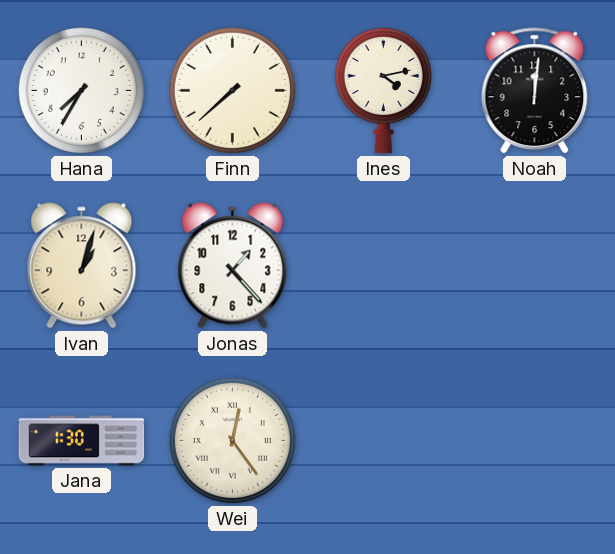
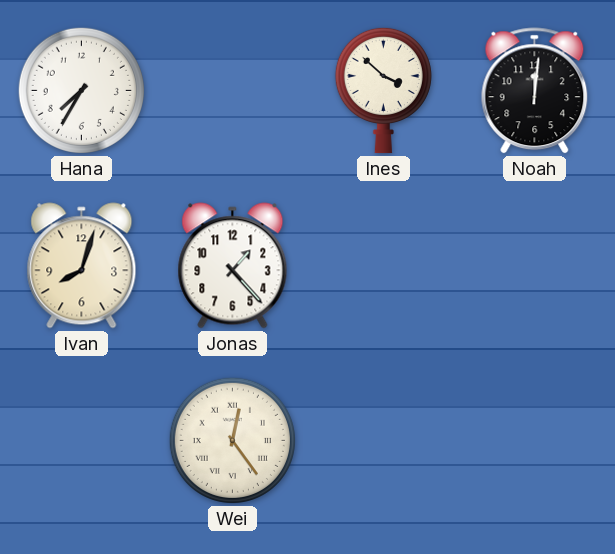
Finn: 7:38 -> none (232, 90)
Ines: 4:13 -> 3:52 (383, 90)
Ivan: 1:03 -> 8:03 (82, 266)
Jana: 1:30 -> none (82, 441)
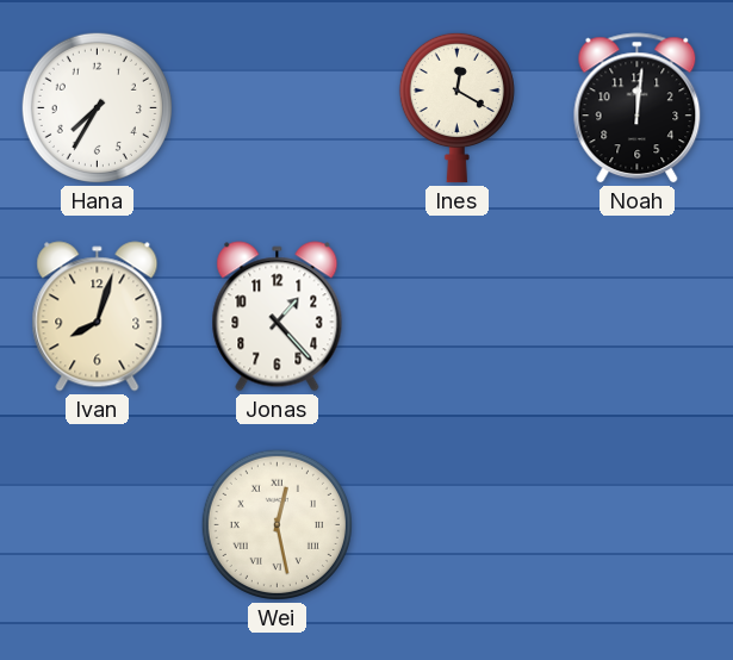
Ines: 3:52 -> 12:20 (456, 107)
Wei: 12:24 -> 12:28 (277, 524)
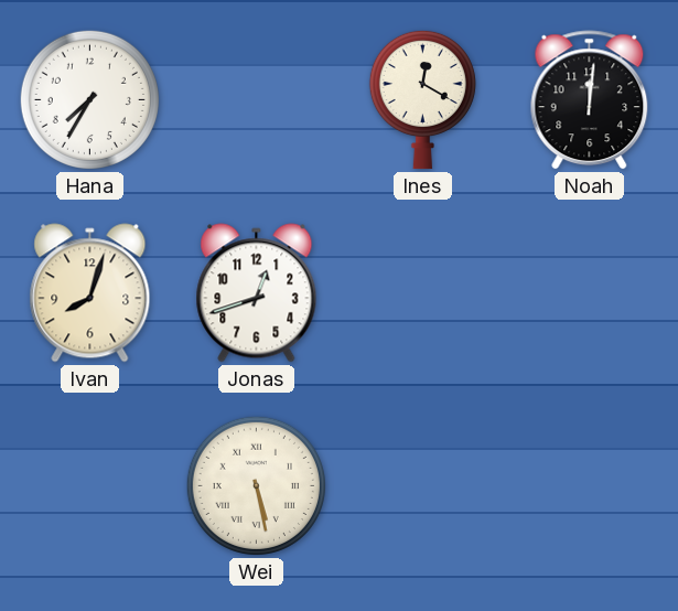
Jonas: 1:23 -> 12:42 (257, 293)
Wei: 12:28 -> 5:28 (256, 485)
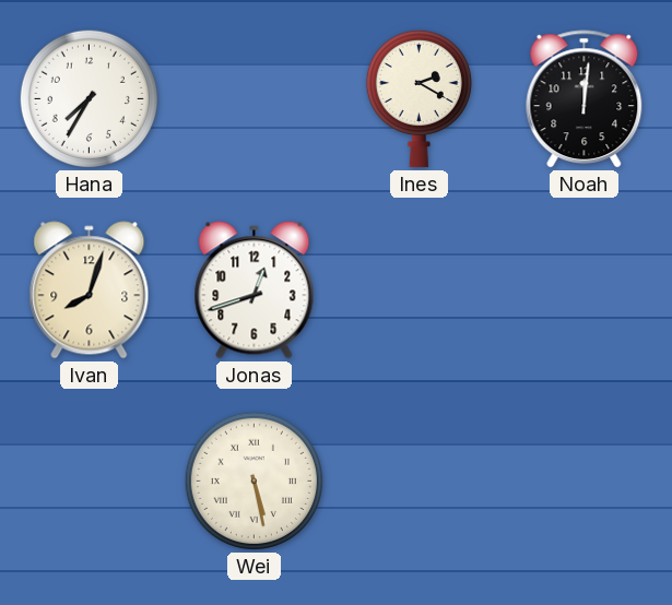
Ines: 12:20 -> 2:20 (418, 98)
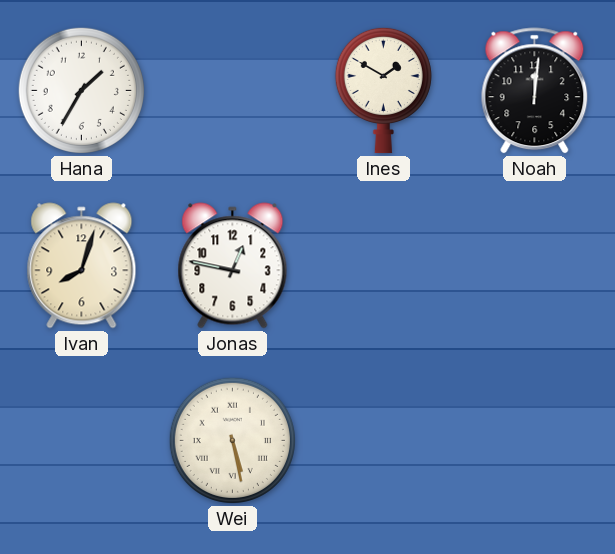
Hana: 7:35 -> 1:35 (81, 90)
Ines: 2:20 -> 1:50 (383, 90)
Jonas: 12:42 -> 12:47 (233, 266)
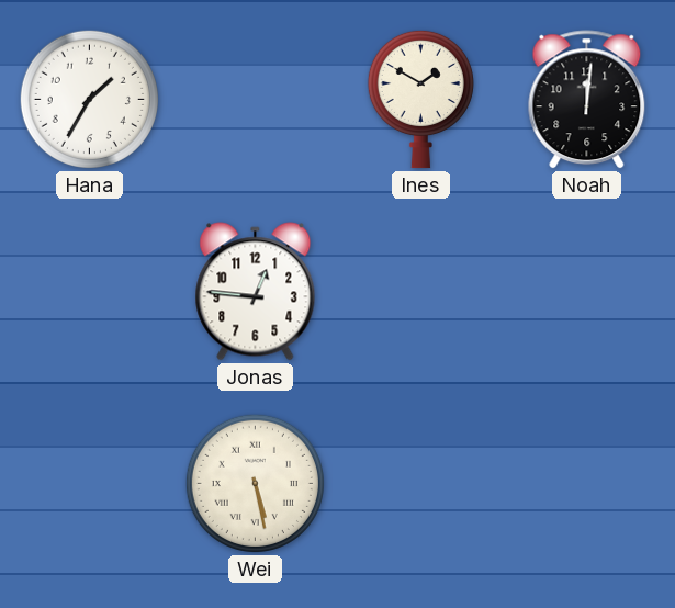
Ivan: 8:03 -> none (82, 266)
Jonas: 12:47 -> 12:46 (256, 292)
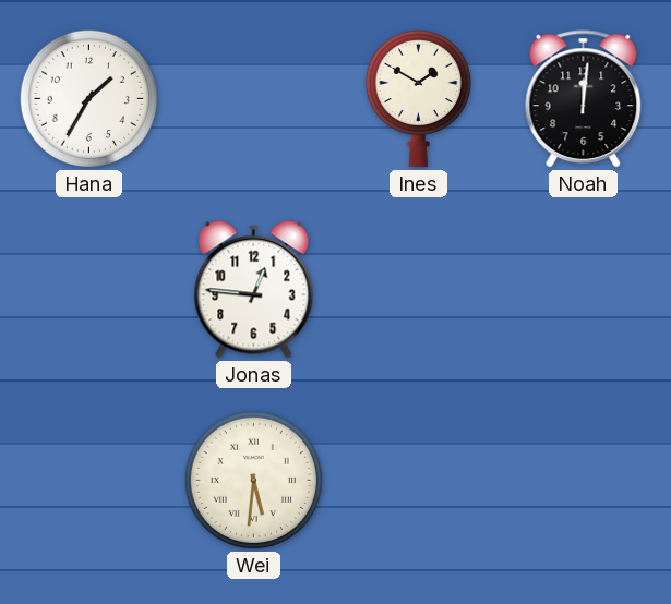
Wei: 5:28 -> 5:31 (253, 480)
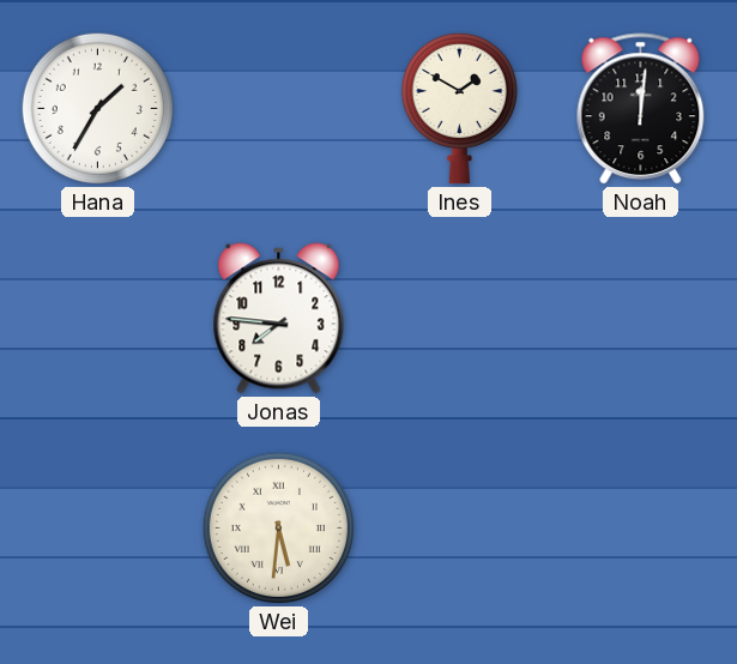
Jonas: 12:46 -> 7:46 (279, 319)
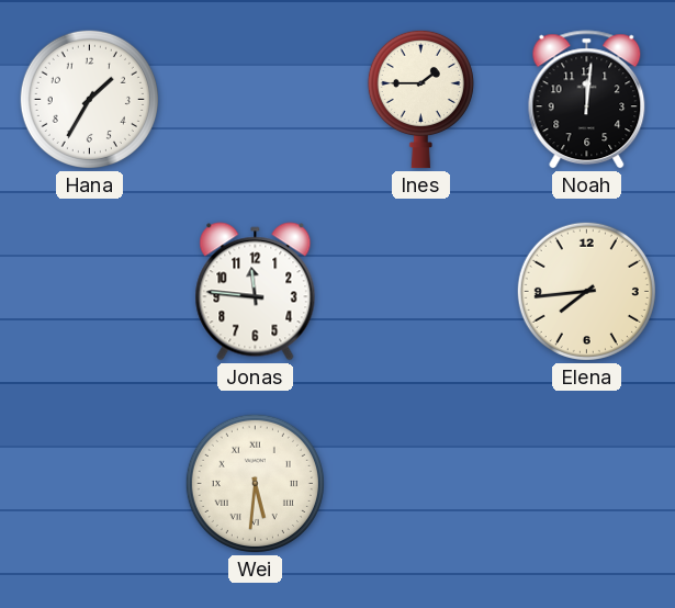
Ines: 1:50 -> 1:45 (420, 99)
Jonas: 7:46 -> 11:46 (256, 292)
Elena: none -> 7:44 (586, 291)
